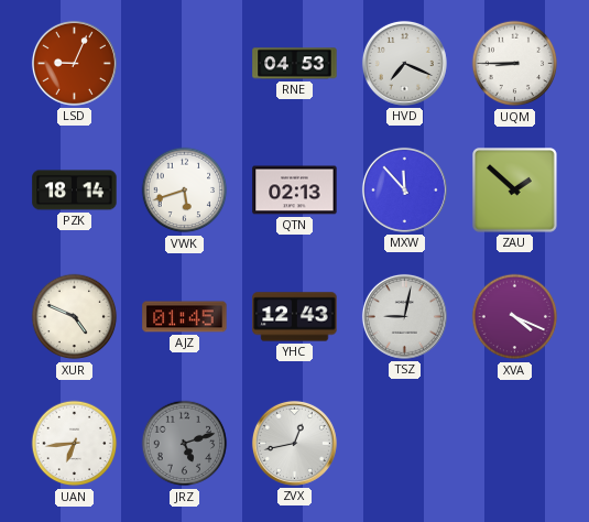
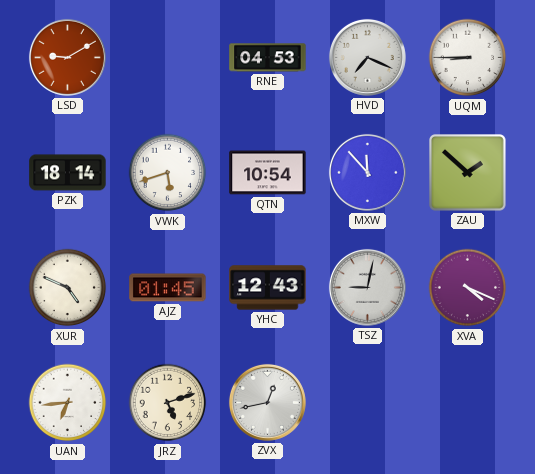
LSD: 9:04 -> 9:10 (67, 57)
QTN: 02:13 -> 10:54 (268, 173)
JRZ dial: grey -> cream (168, 403)
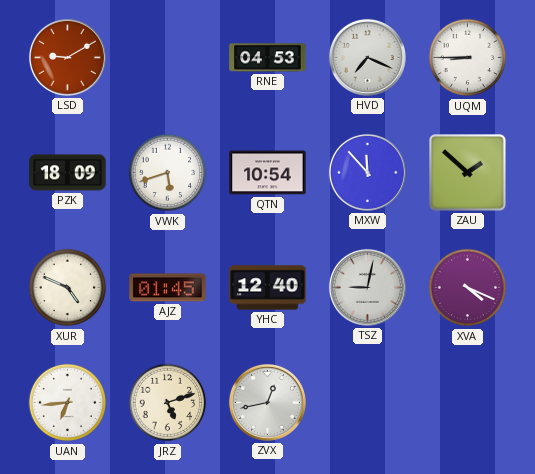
PZK: 18:14 -> 18:09 (68, 173)
YHC: 12:43 -> 12:40 (268, 288)
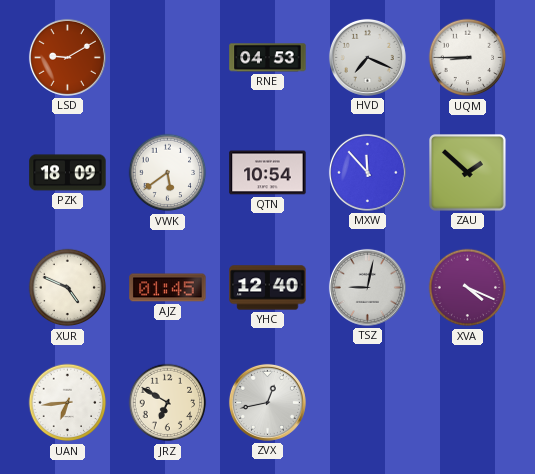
VWK: 5:42 -> 5:39 (168, 173)
JRZ: 5:12 -> 6:50 (168, 403)
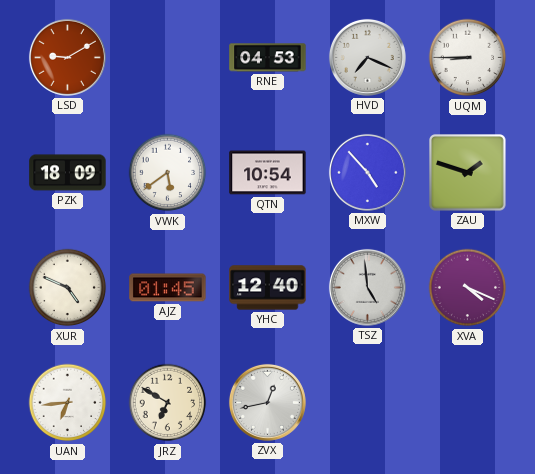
MXW: 11:53 -> 4:53 (367, 172)
ZAU: 1:52 -> 1:48 (468, 173)
TSZ: 9:02 -> 4:59 (367, 287)
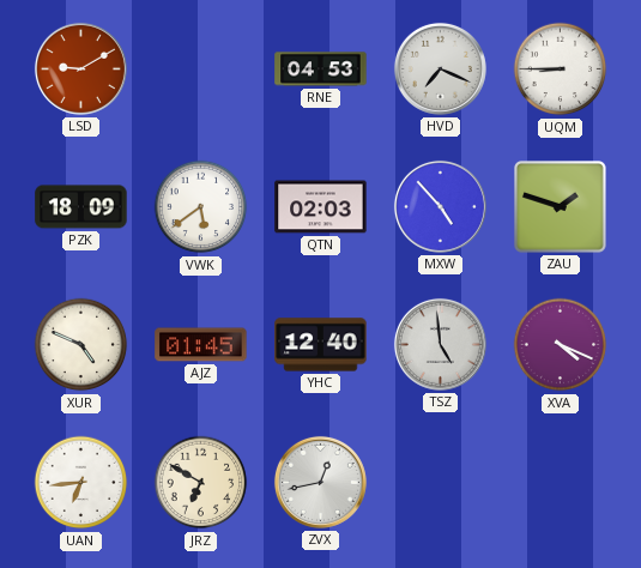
QTN: 10:54 -> 02:03 (321, 207)
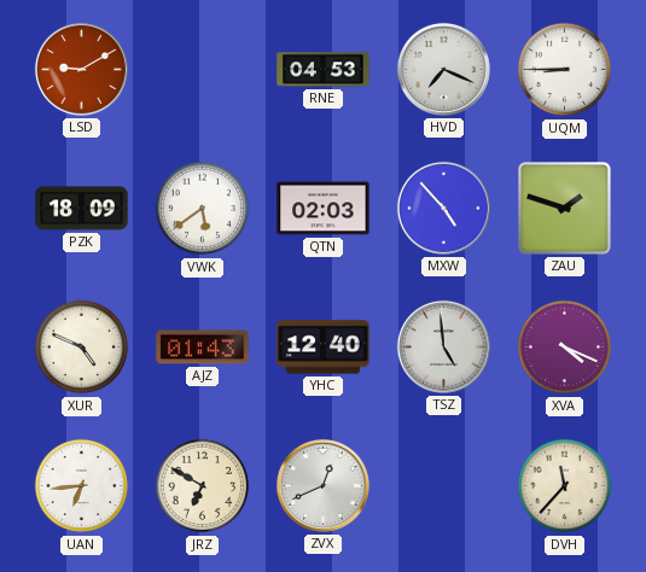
AJZ: 01:45 -> 01:43 (203, 348)
ZVX: 12:43 -> 12:41 (322, 485)
DVH: none -> 11:37 (565, 486)
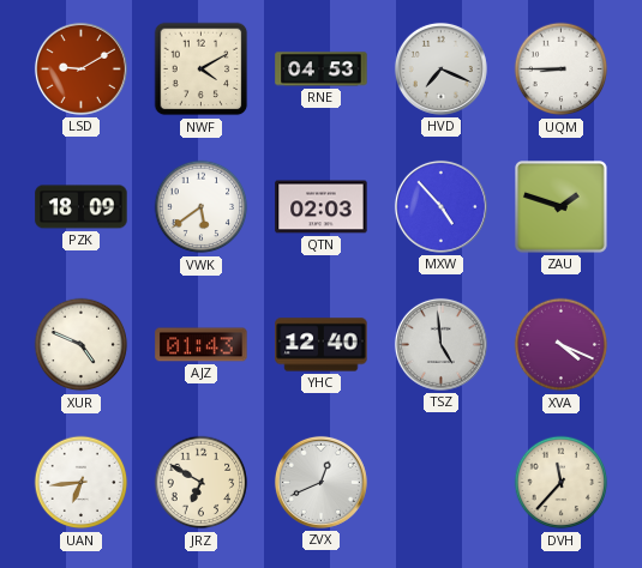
NWF: none -> 4:10 (202, 70)
